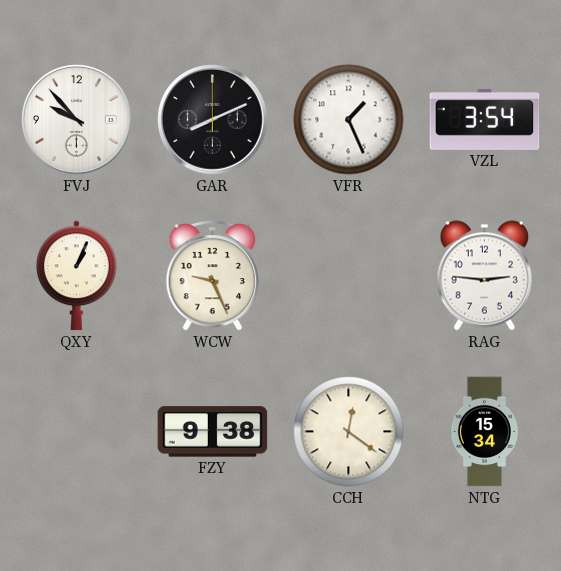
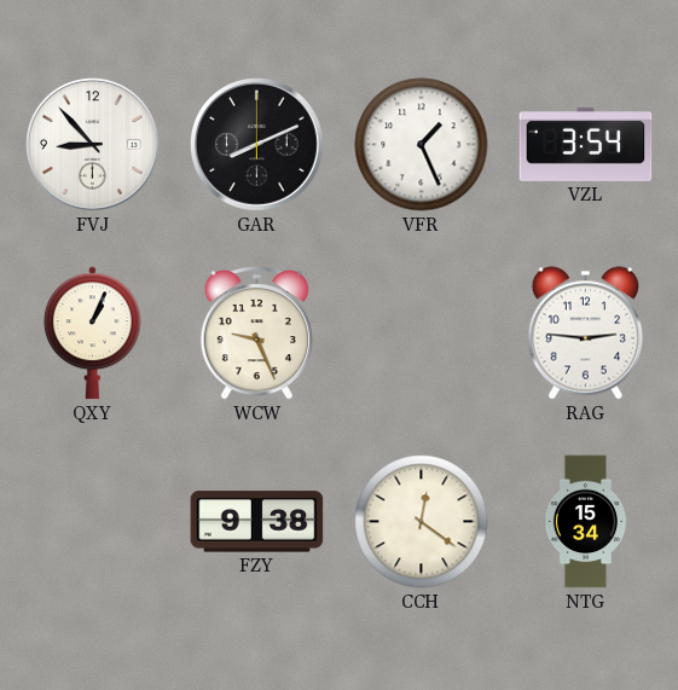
FVJ: 9:53 -> 8:53 (93, 145)
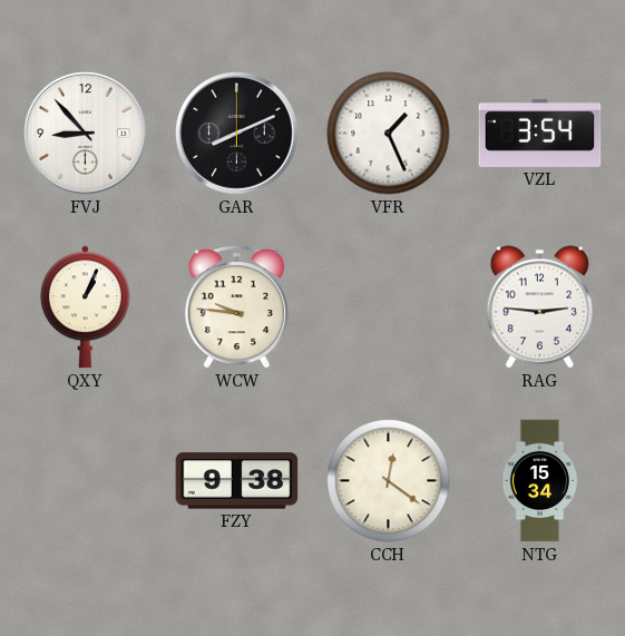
WCW: 9:26 -> 9:46 (237, 306)
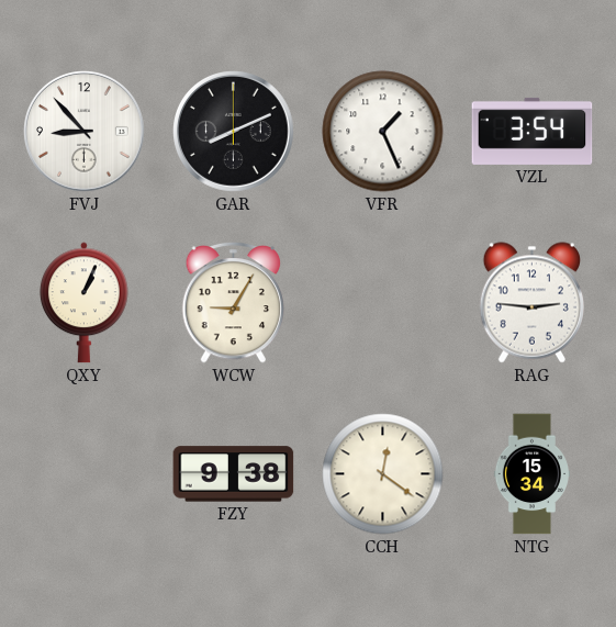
WCW: 9:46 -> 9:05 (234, 302)
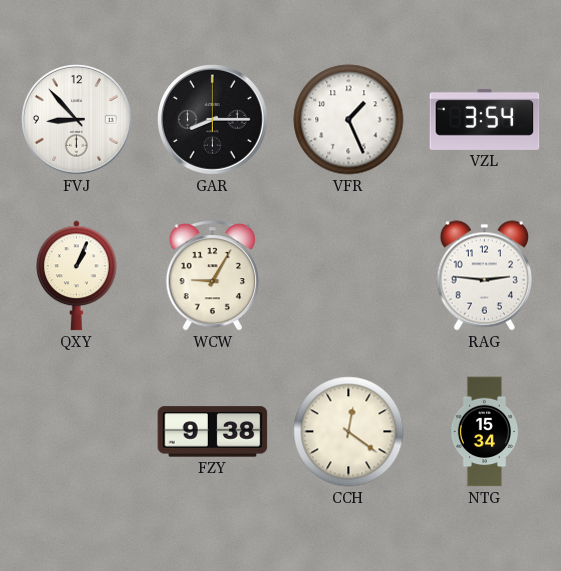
GAR: 8:11 -> 8:15 (213, 120)
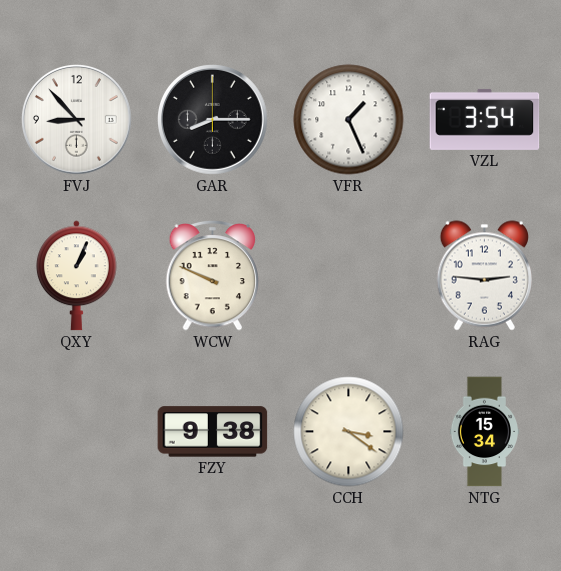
WCW: 9:05 -> 9:49 (213, 275)
CCH: 12:21 -> 3:21 (349, 432)
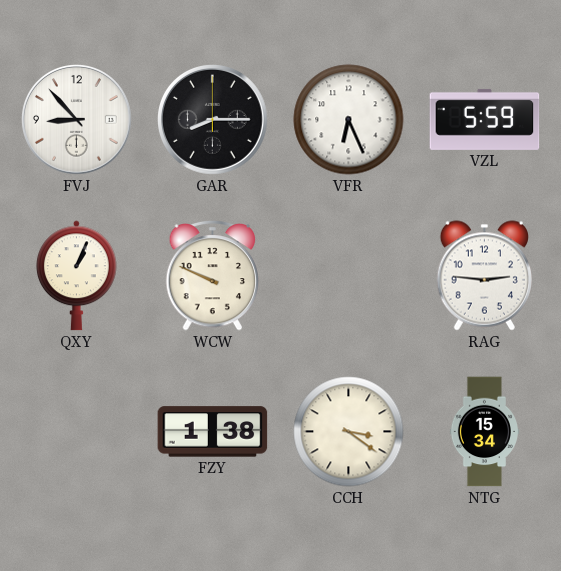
VFR: 1:26 -> 6:26 (349, 120)
VZL: 3:54 -> 5:59 (485, 119)
FZY: 9:38 -> 1:38 (213, 432)
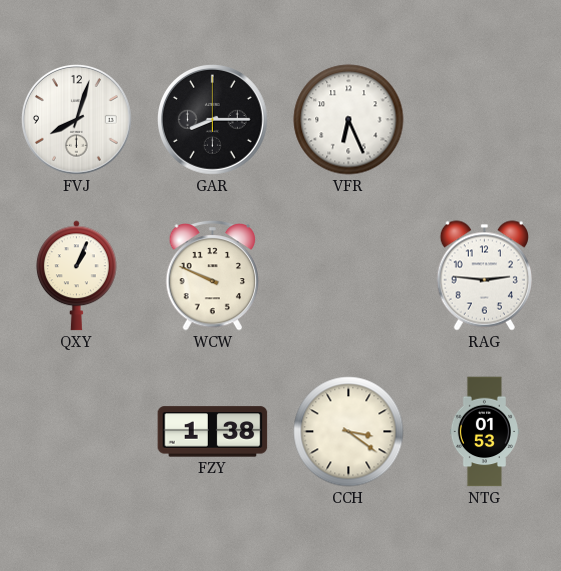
FVJ: 8:53 -> 8:03 (77, 120)
VZL: 5:59 -> none (485, 119)
NTG: 15:34 -> 01:53 (484, 432)
